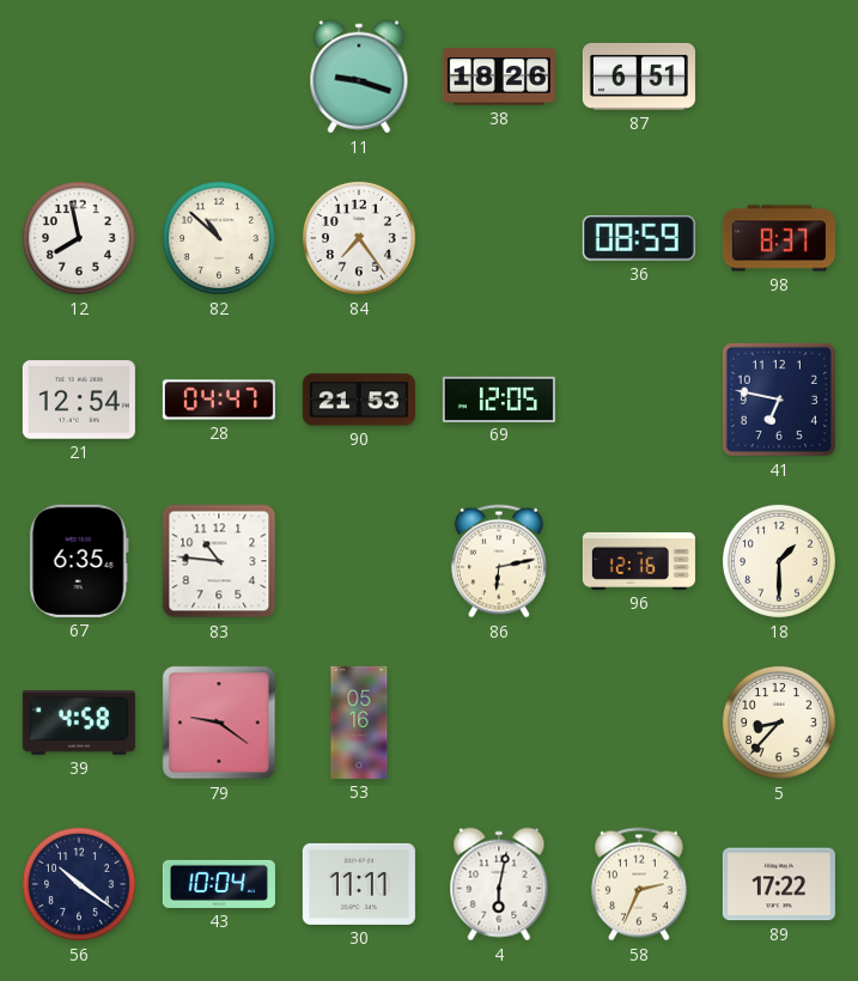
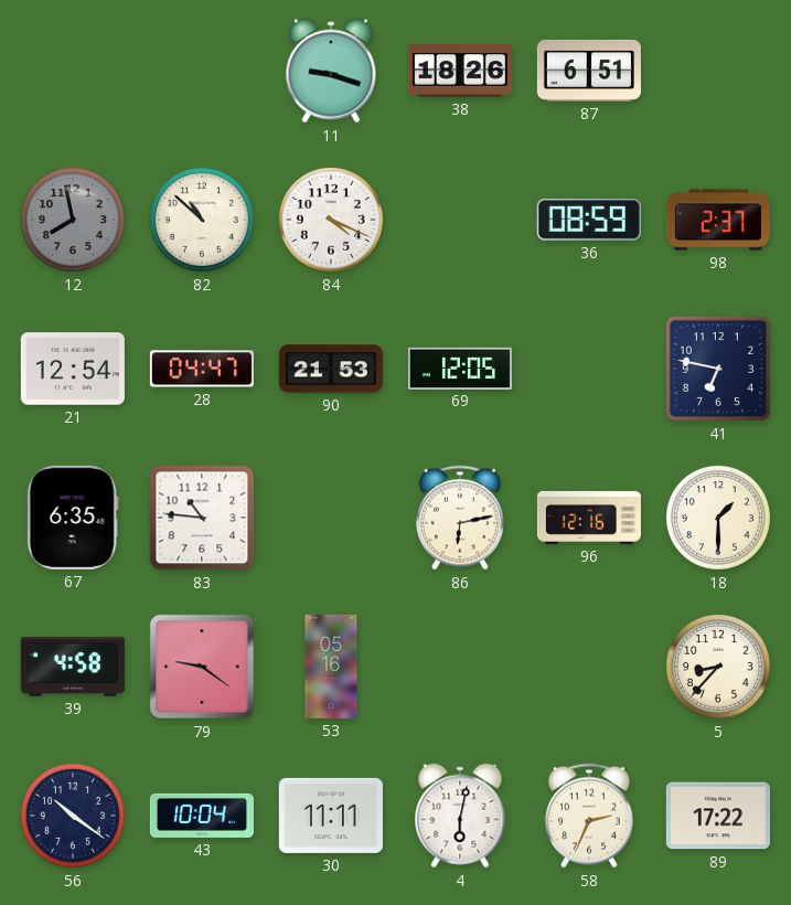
12 dial: white -> grey (73, 220)
84: 7:24 -> 4:19 (331, 220)
98: 8:37 -> 2:37 (718, 220)
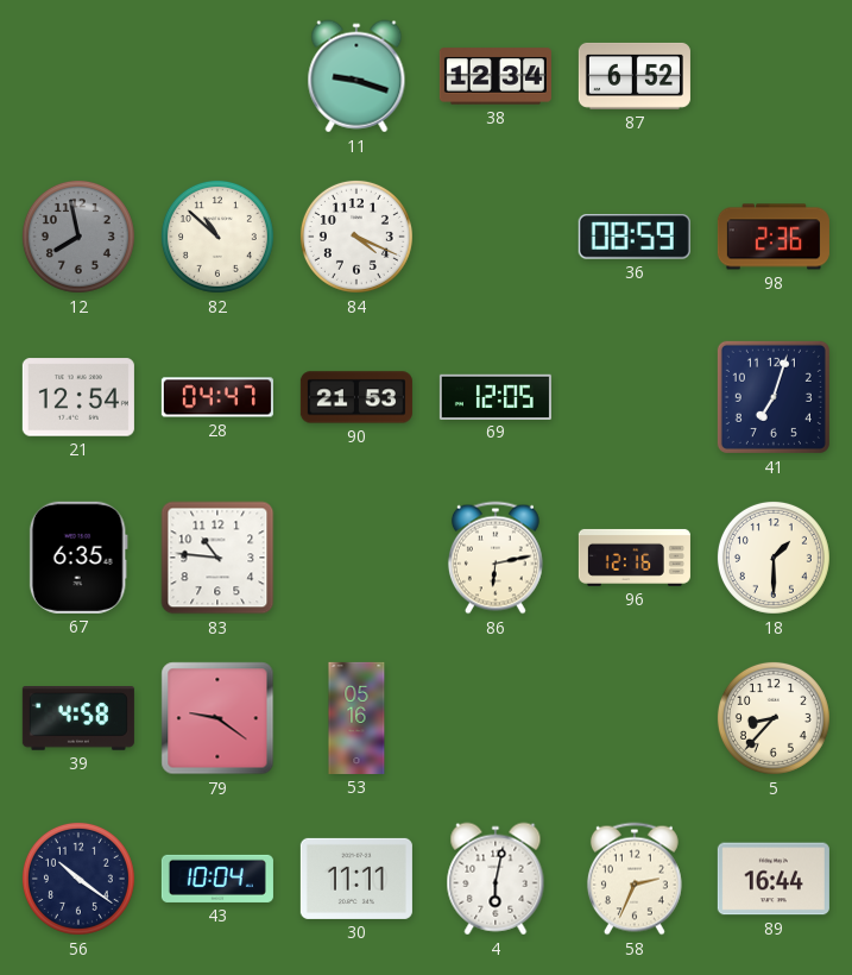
38: 18:26 -> 12:34 (496, 76)
87: 6:51 -> 6:52 (635, 76)
98: 2:37 -> 2:36 (774, 237)
41: 6:47 -> 7:03 (774, 397)
89: 17:22 -> 16:44 (774, 879)
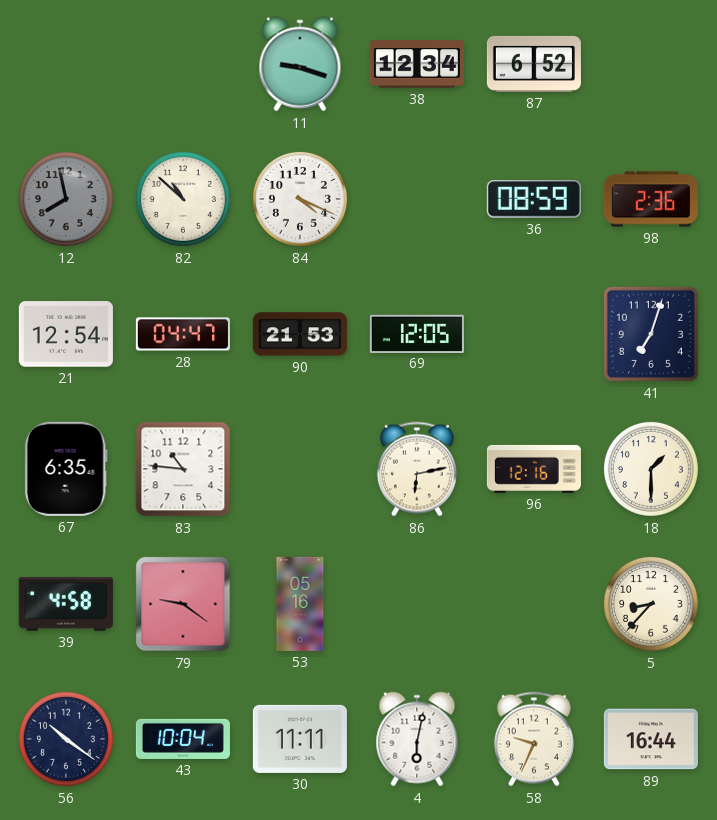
58: 2:34 -> 9:34 (534, 739)
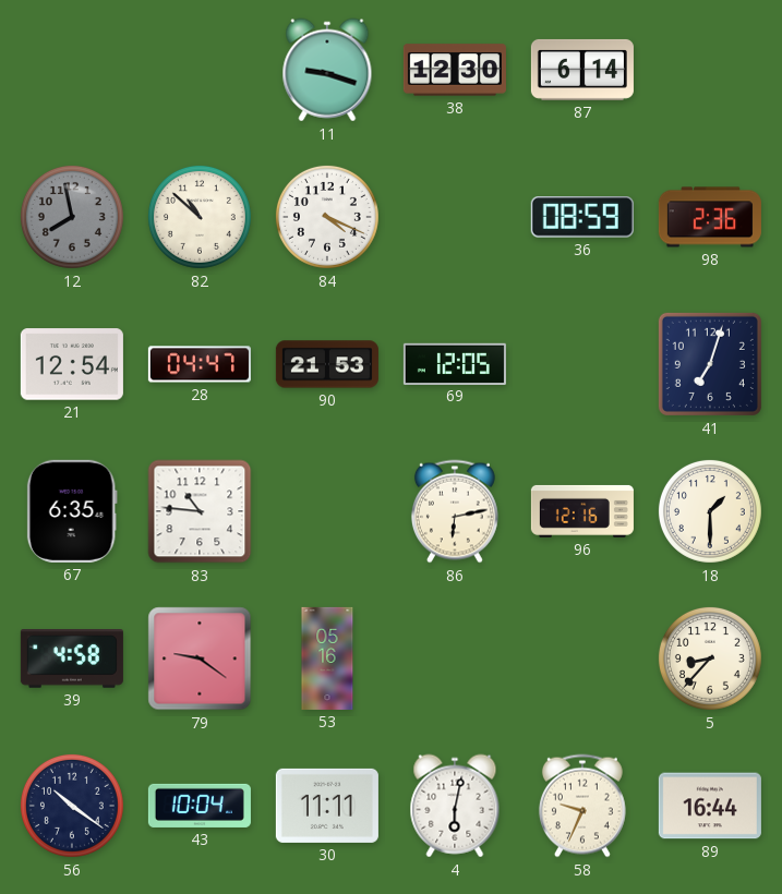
38: 12:34 -> 12:30 (455, 70)
87: 6:52 -> 6:14 (582, 70)
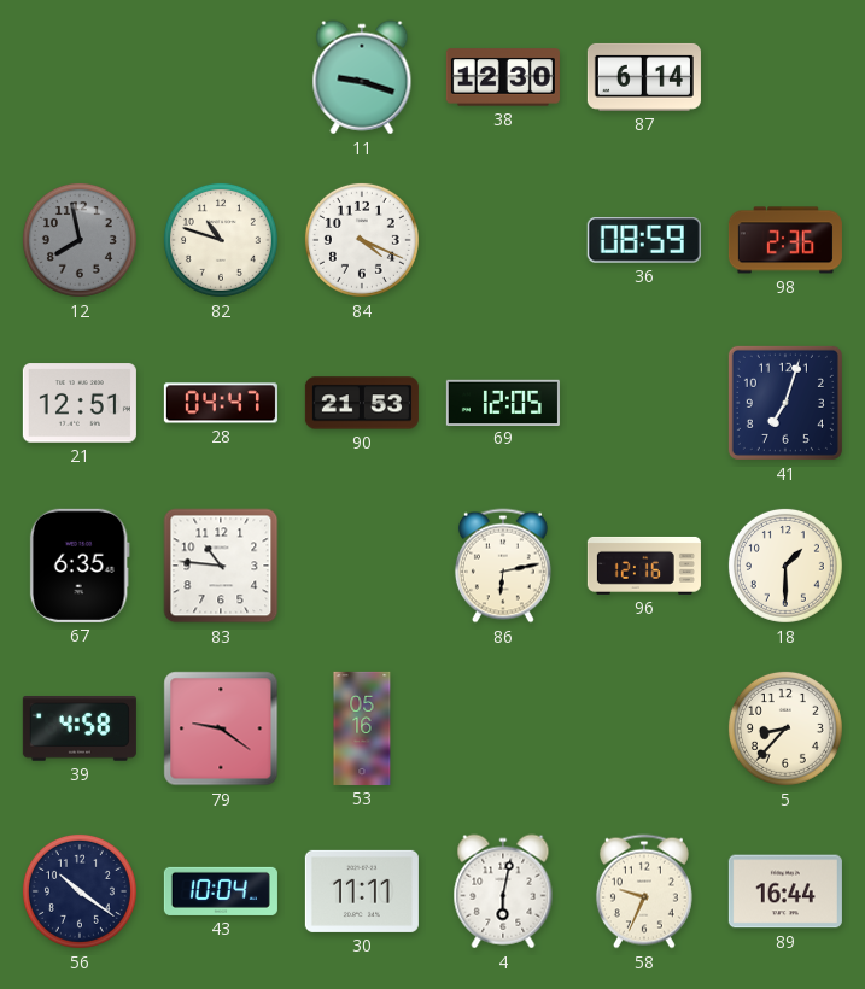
82: 10:52 -> 10:48 (221, 240)
21: 12:54 -> 12:51 (80, 403)
